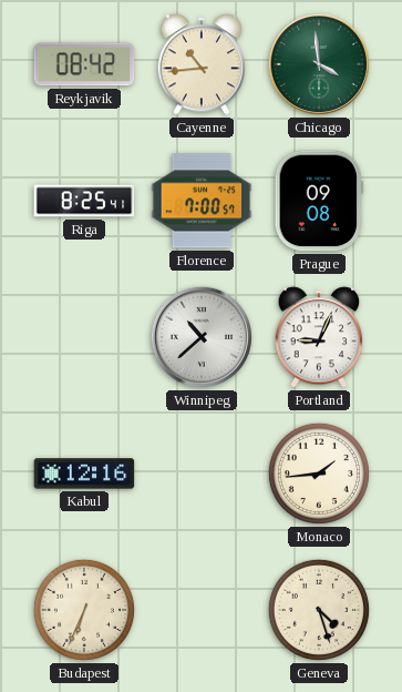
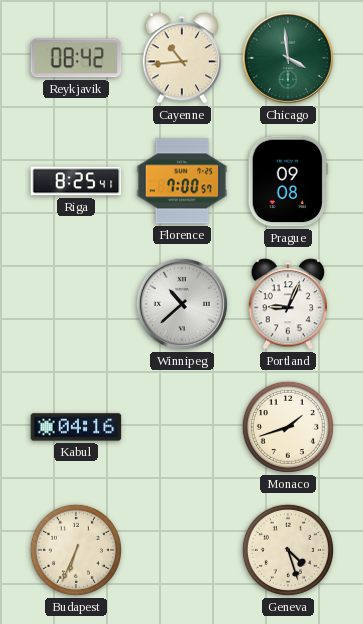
Kabul: 12:16 -> 04:16 (76, 427)
Monaco: 1:44 -> 1:42 (288, 427)
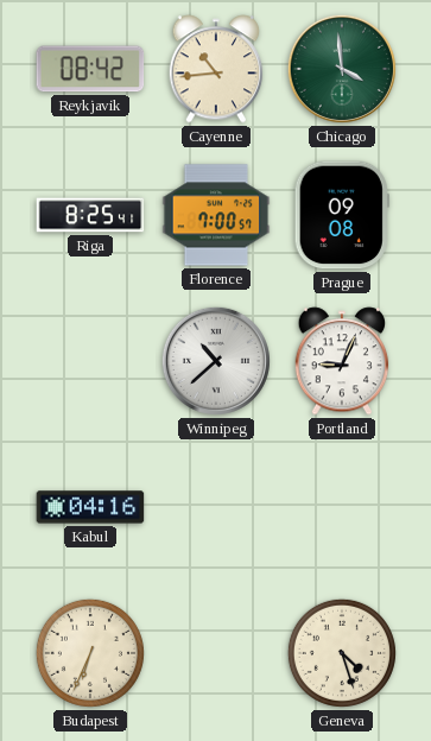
Monaco: 1:42 -> none (288, 427)
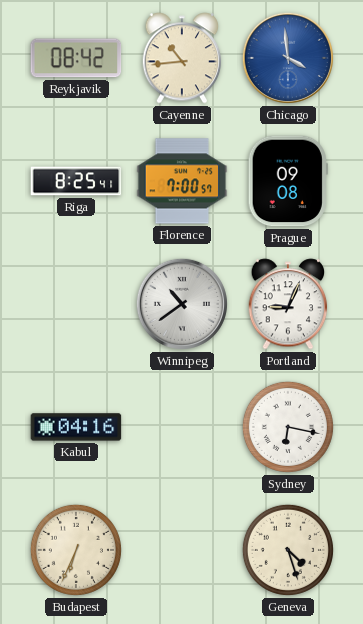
Chicago dial: green -> blue (288, 58)
Winnipeg: 10:38 -> 10:39 (182, 304)
Sydney: none -> 6:17 (288, 427)
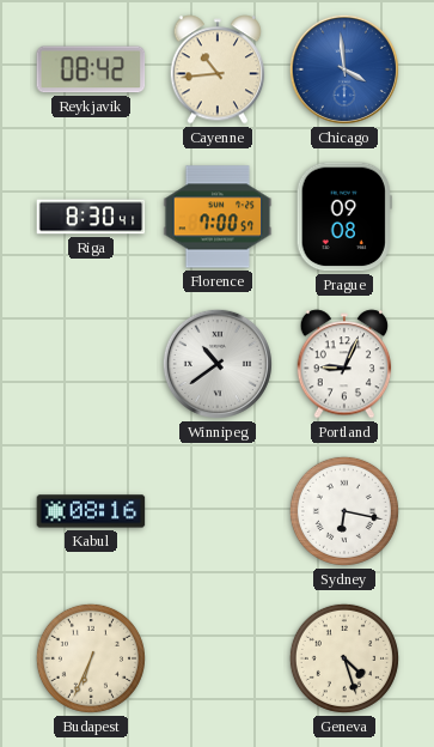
Riga: 8:25 -> 8:30 (91, 217)
Kabul: 04:16 -> 08:16 (91, 511)
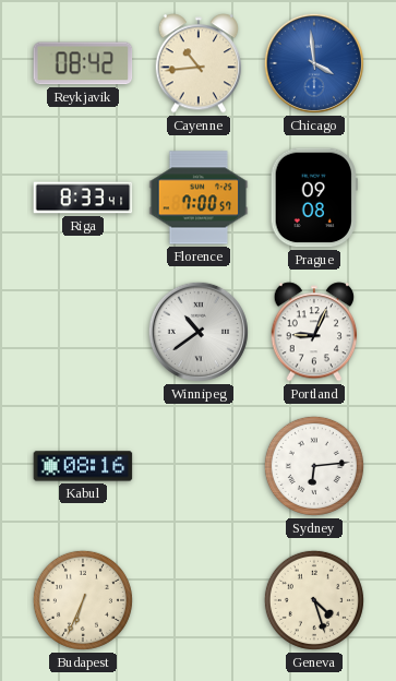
Riga: 8:30 -> 8:33 (83, 198)
Sydney: 6:17 -> 6:14 (314, 466)
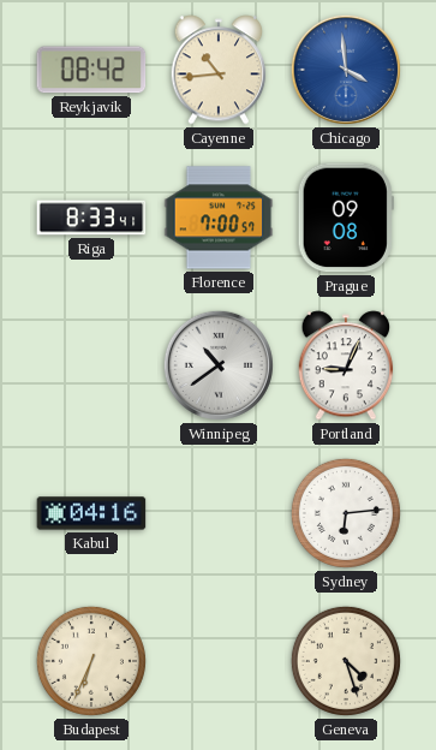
Kabul: 08:16 -> 04:16 (91, 513)
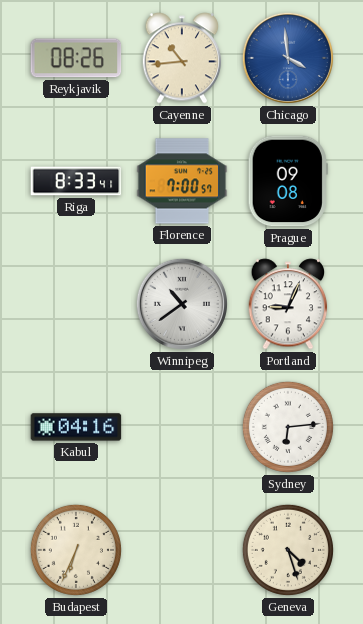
Reykjavik: 08:42 -> 08:26 (76, 58)
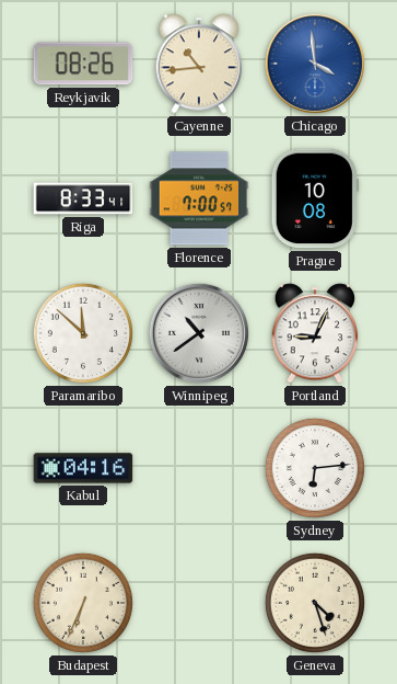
Prague: 09:08 -> 10:08 (315, 198)
Paramaribo: none -> 11:52 (83, 333)
